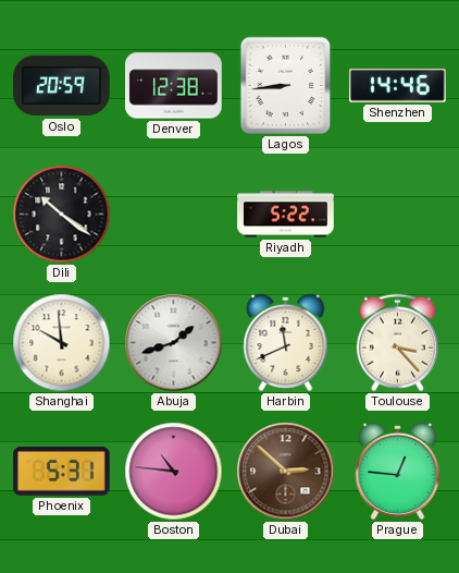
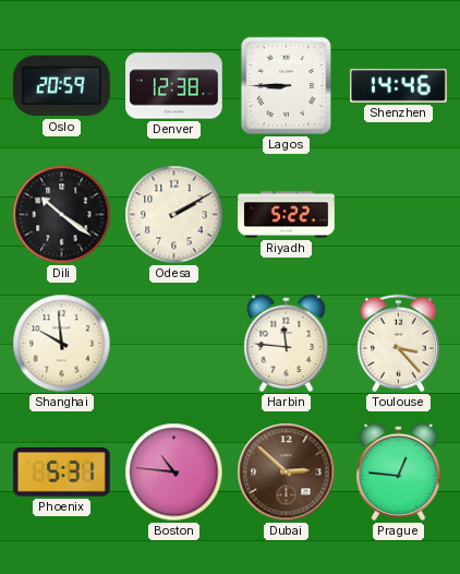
Lagos: 8:44 -> 8:45 (287, 86)
Odesa: none -> 2:10 (174, 215)
Abuja: 1:42 -> none (174, 343)
Harbin: 11:41 -> 11:46 (287, 343)
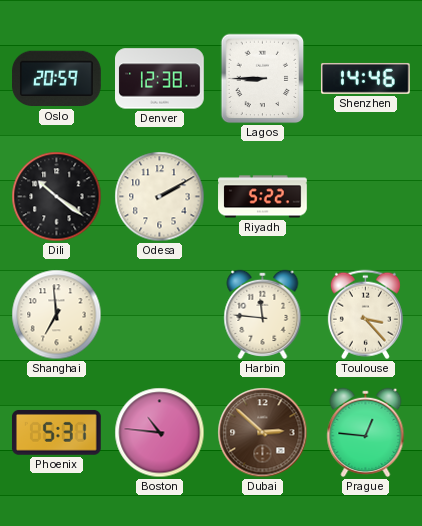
Shanghai: 9:59 -> 6:59 (57, 315)
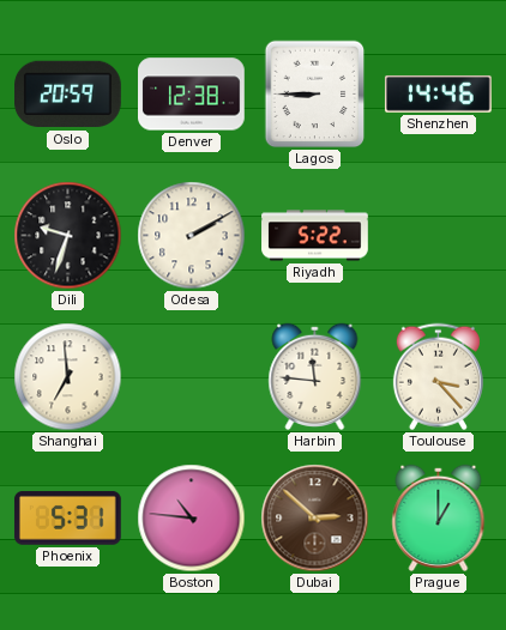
Dili: 10:21 -> 9:33 (68, 236)
Prague: 12:46 -> 1:00 (439, 517)
